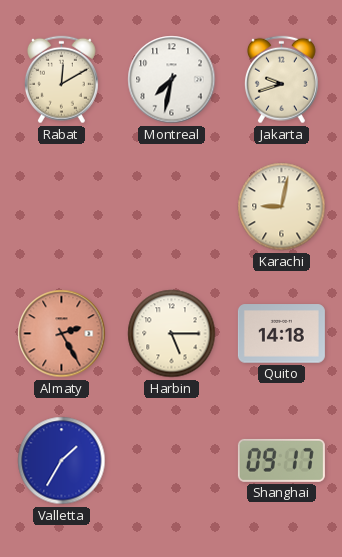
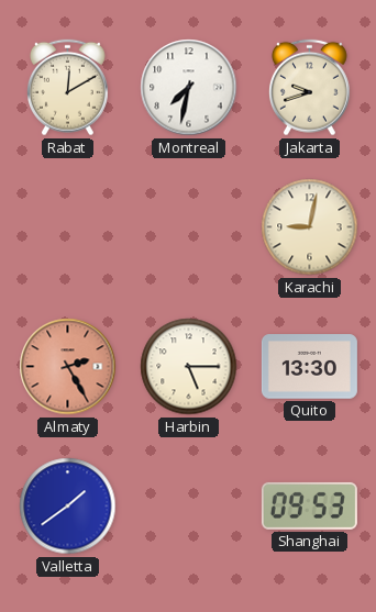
Quito: 14:18 -> 13:30 (309, 367)
Valletta: 1:35 -> 1:39 (68, 507)
Shanghai: 09:17 -> 09:53 (309, 505)
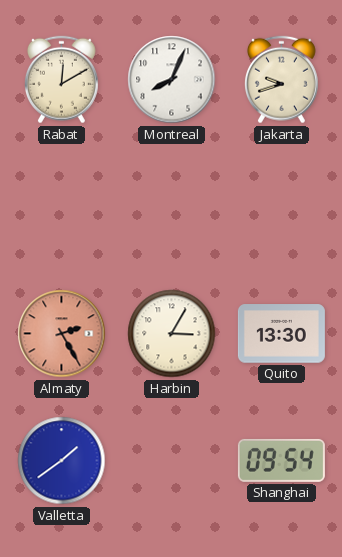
Montreal: 7:32 -> 8:04 (172, 80)
Karachi: 9:02 -> none (310, 227)
Harbin: 5:15 -> 3:05 (172, 334)
Shanghai: 09:53 -> 09:54 (281, 460)
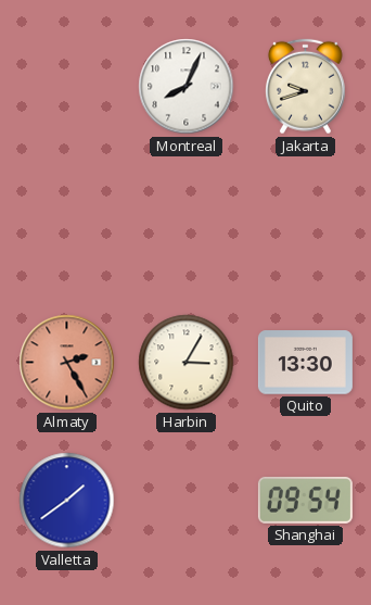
Rabat: 12:10 -> none (61, 80)
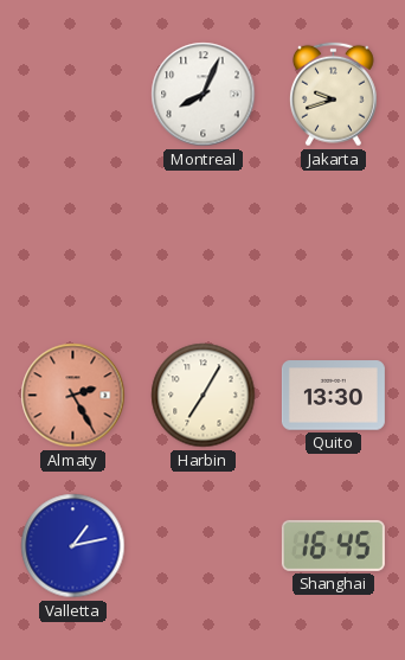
Harbin: 3:05 -> 7:05 (204, 396)
Valletta: 1:39 -> 1:13 (73, 546)
Shanghai: 09:54 -> 16:45 (333, 545)
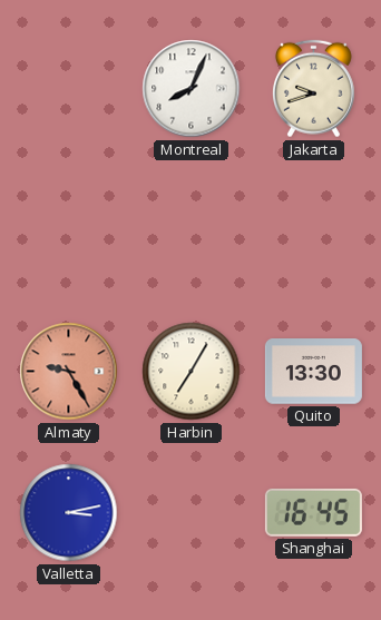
Almaty: 2:25 -> 9:25 (69, 372)
Valletta: 1:13 -> 3:13 (69, 513)
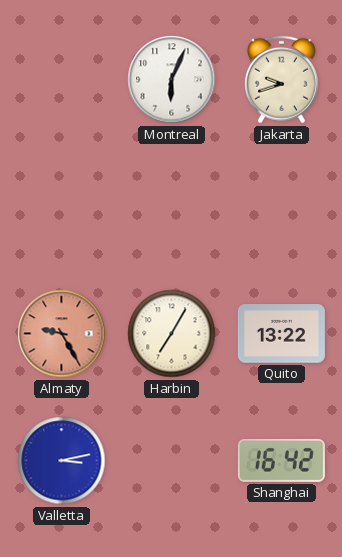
Montreal: 8:04 -> 6:04 (172, 80)
Quito: 13:30 -> 13:22 (281, 334)
Shanghai: 16:45 -> 16:42 (281, 460)
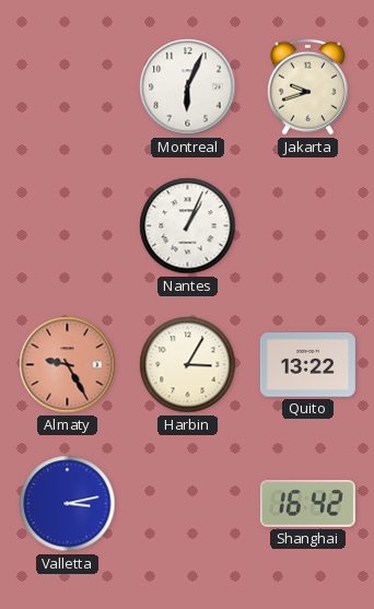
Nantes: none -> 1:04 (188, 226)
Harbin: 7:05 -> 3:05 (188, 365)
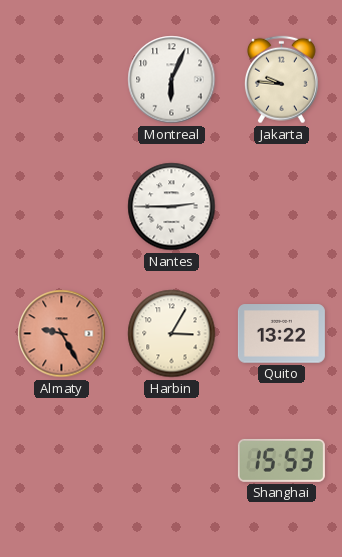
Jakarta: 9:42 -> 9:46 (281, 80)
Nantes: 1:04 -> 2:45 (172, 207)
Valletta: 3:13 -> none (68, 504)
Shanghai: 16:42 -> 15:53 (281, 460)
